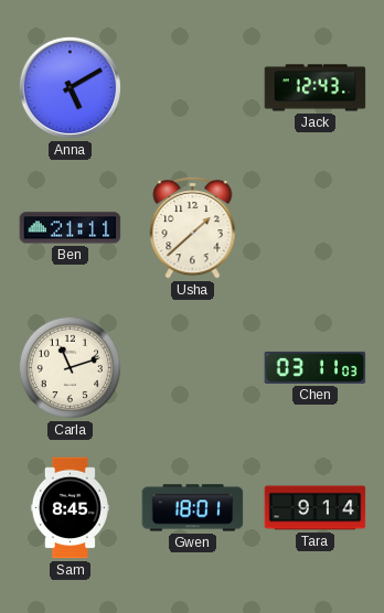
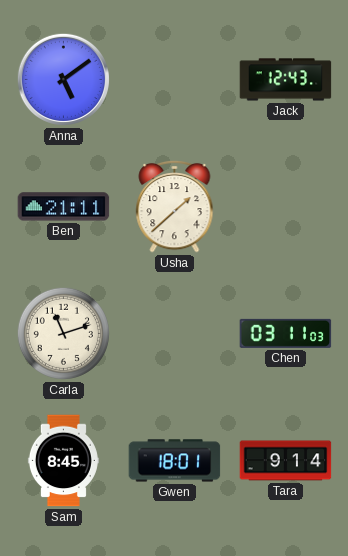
Anna: 5:10 -> 5:09 (63, 79)
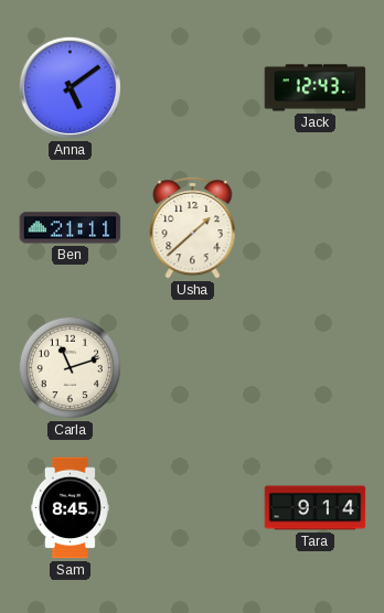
Chen: 03:11 -> none (286, 333)
Gwen: 18:01 -> none (175, 461)
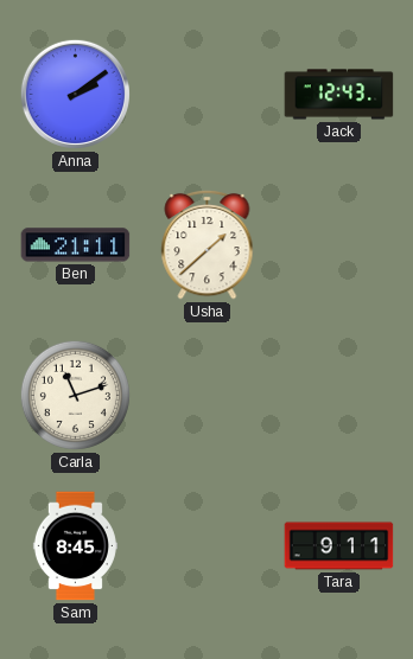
Anna: 5:09 -> 2:09 (75, 94)
Tara: 9:14 -> 9:11 (339, 546)
